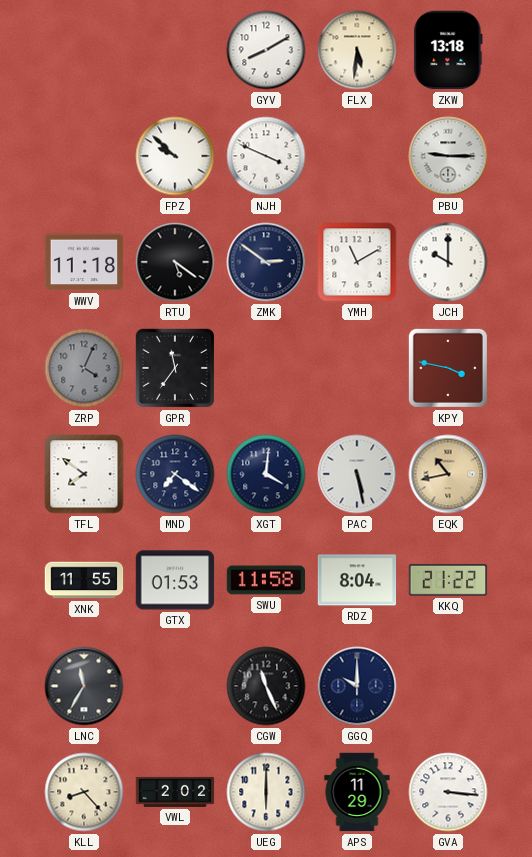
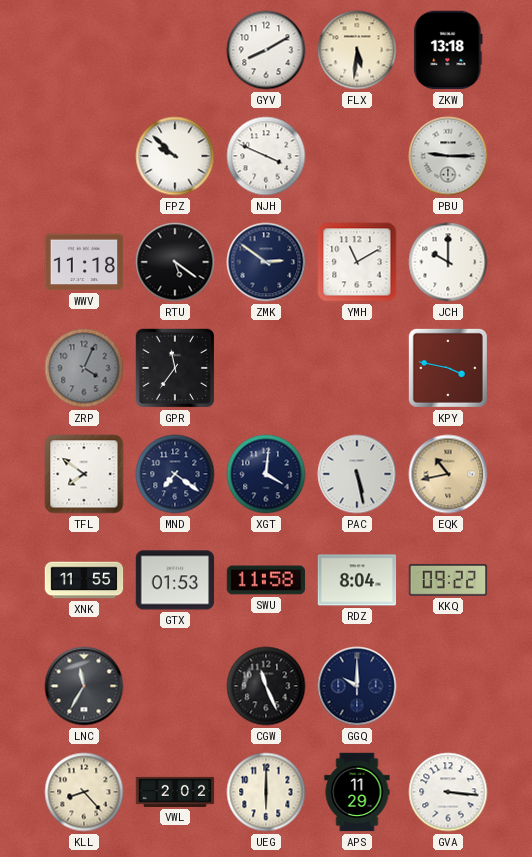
KKQ: 21:22 -> 09:22 (448, 580)
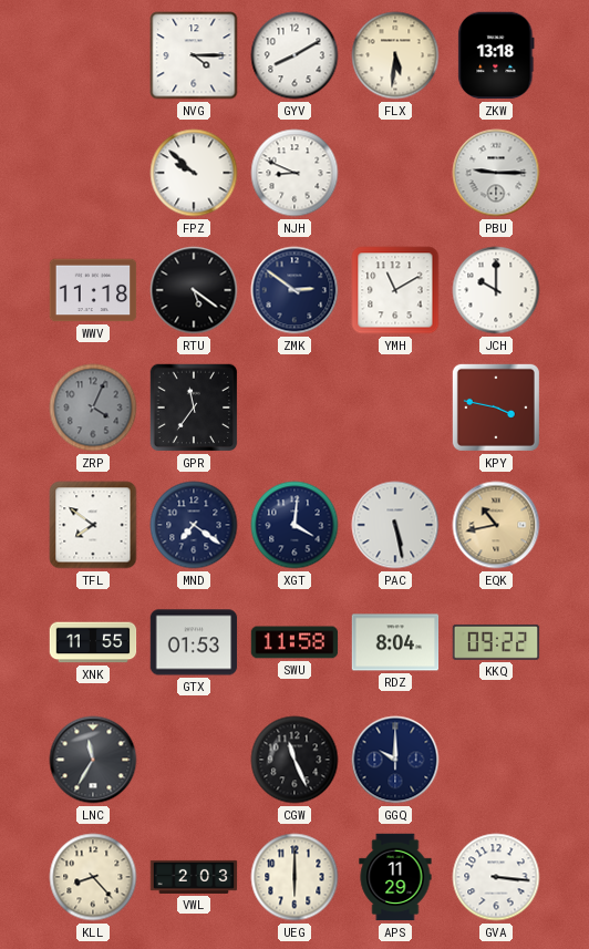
NVG: none -> 4:15 (194, 55)
NJH: 3:49 -> 8:49 (294, 173)
VWL: 2:02 -> 2:03 (194, 877)
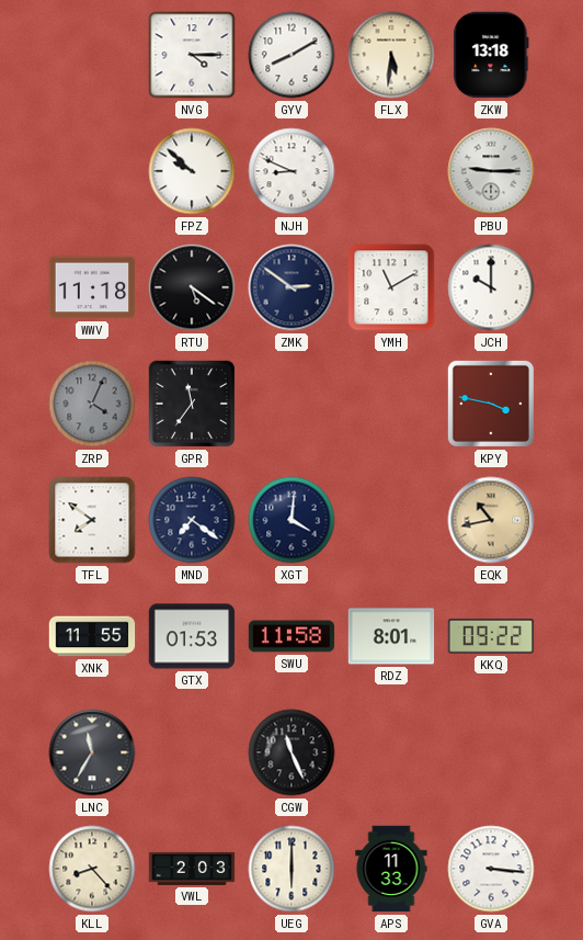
PAC: 5:28 -> none (395, 525)
RDZ: 8:04 -> 8:01 (391, 636)
GGQ: 10:00 -> none (395, 760)
APS: 11:29 -> 11:33 (391, 869)
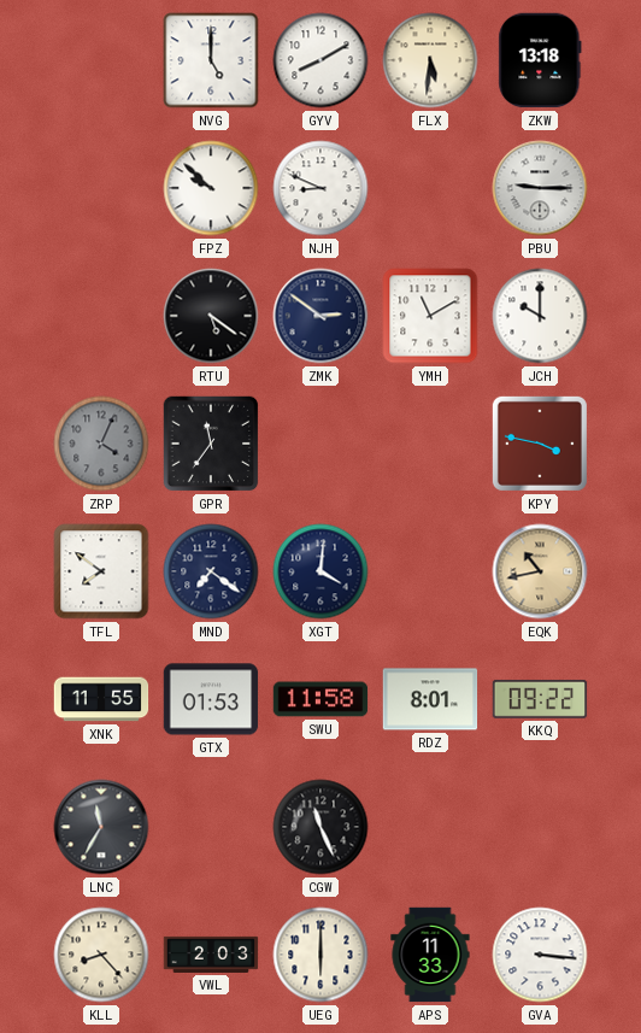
NVG: 4:15 -> 5:00 (211, 60)
WWV: 11:18 -> none (92, 287)
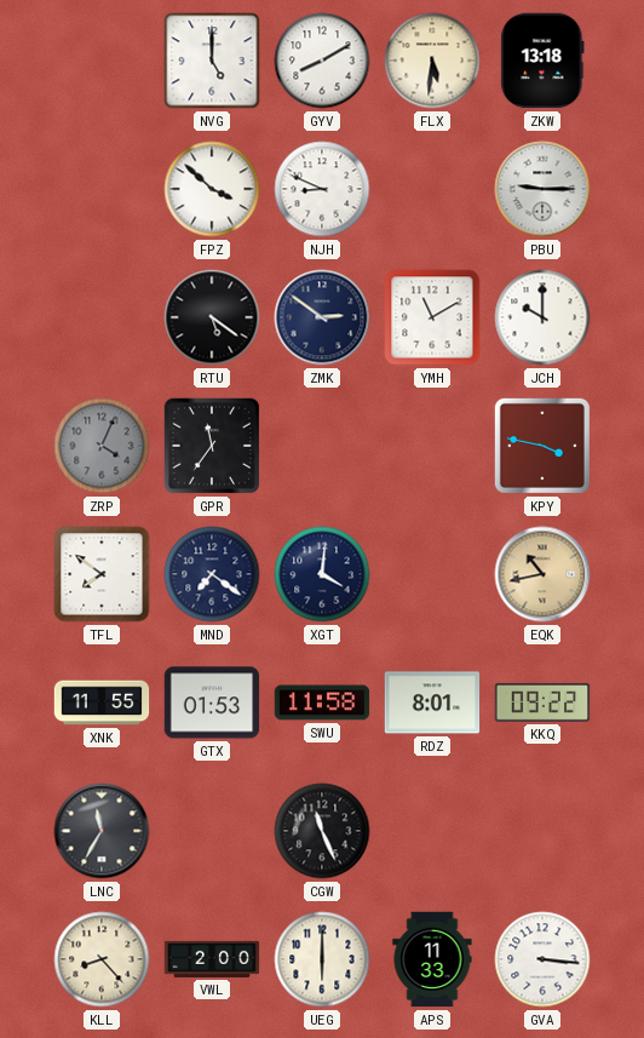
FPZ: 9:52 -> 3:52 (212, 189)
VWL: 2:03 -> 2:00 (212, 959)
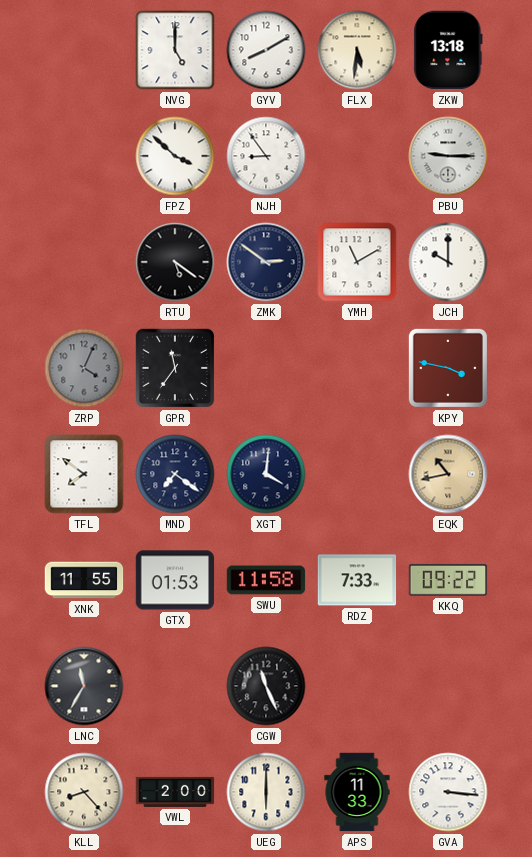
NJH: 8:49 -> 8:54 (266, 156)
RDZ: 8:01 -> 7:33 (357, 580)
